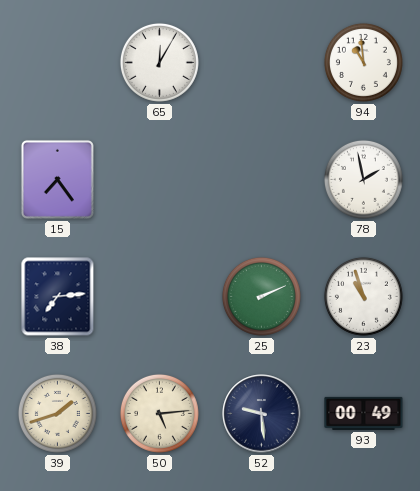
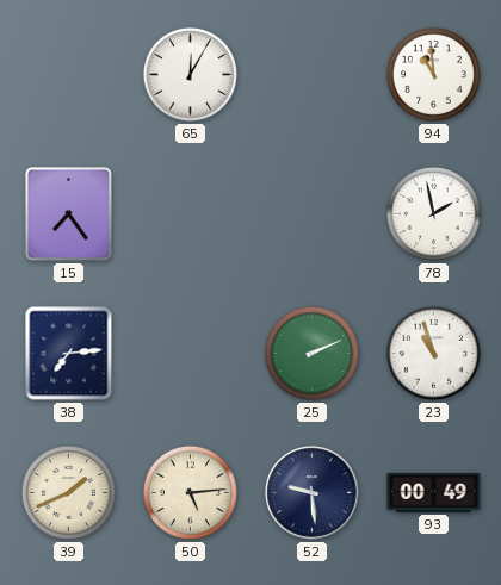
39: 1:42 -> 1:41 (68, 492)
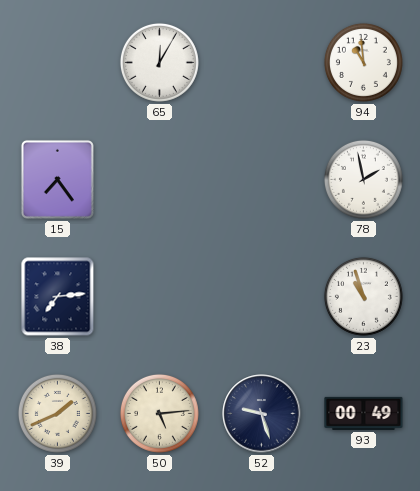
25: 2:11 -> none (311, 353)
52: 9:29 -> 9:27 (262, 414)
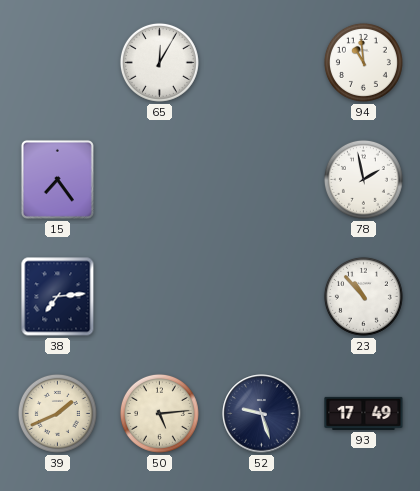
23: 10:57 -> 10:53 (363, 296)
93: 00:49 -> 17:49 (364, 413)
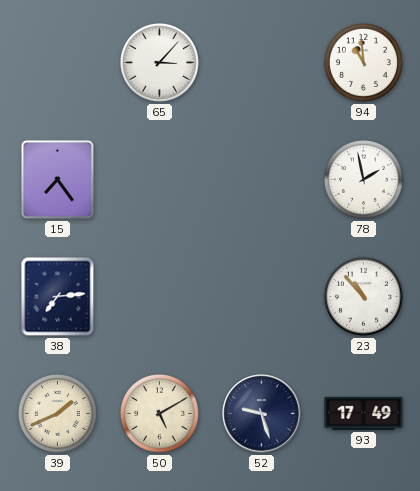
65: 12:05 -> 3:07 (159, 62)
50: 5:14 -> 5:10 (159, 413)
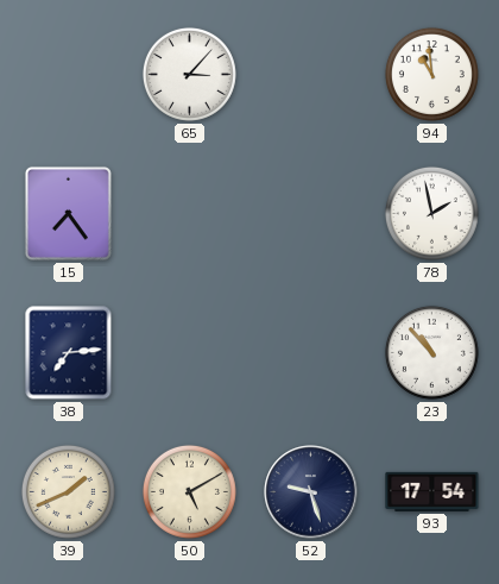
93: 17:49 -> 17:54 (432, 491)
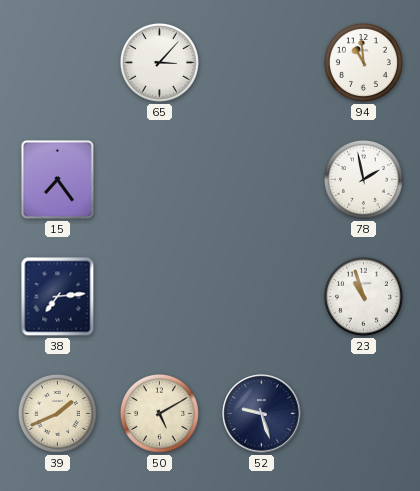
23: 10:53 -> 10:57 (363, 296)
93: 17:54 -> none (432, 491)
